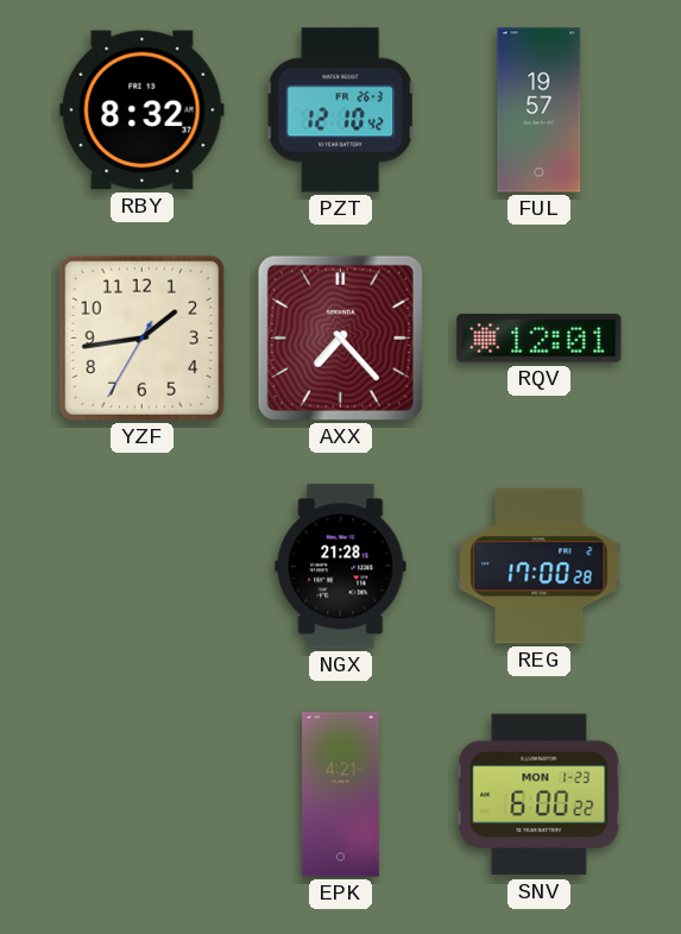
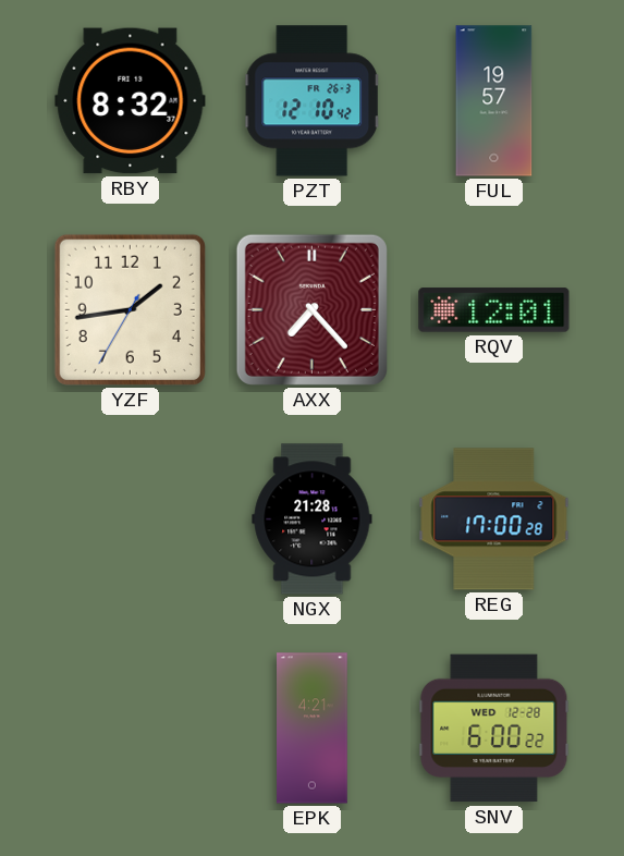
SNV date: MON 1-23 -> WED 12-28 (494, 729)
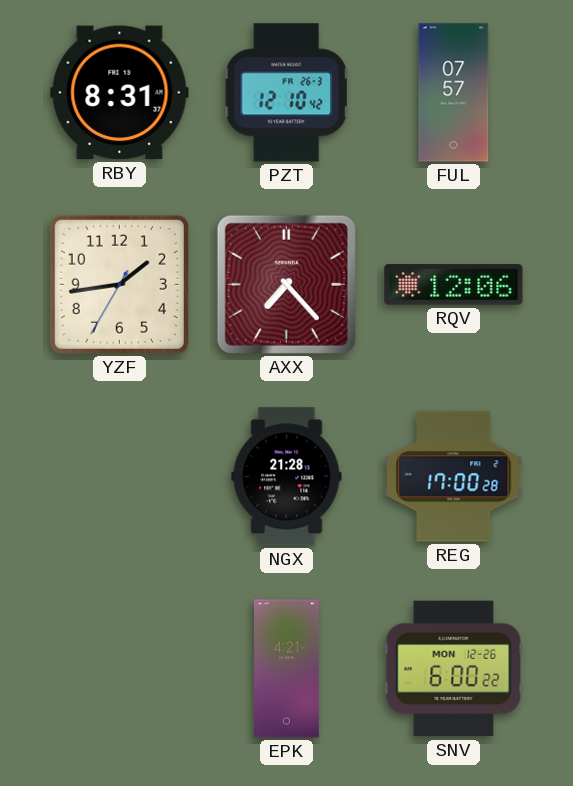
RBY: 8:32 -> 8:31 (120, 93)
FUL: 19:57 -> 07:57 (454, 93)
RQV: 12:01 -> 12:06 (454, 285)
SNV date: WED 12-28 -> MON 12-26 (454, 669)
